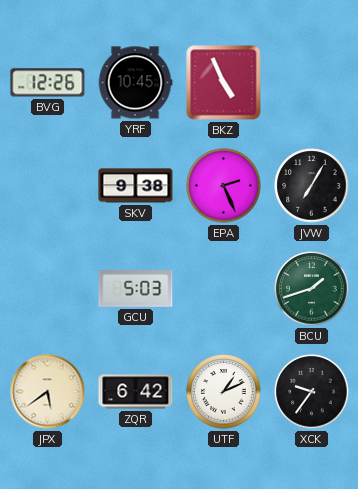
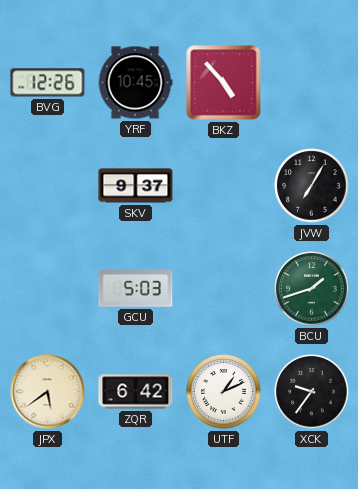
BKZ: 4:56 -> 4:53 (224, 83)
SKV: 9:38 -> 9:37 (136, 186)
EPA: 2:26 -> none (224, 186)
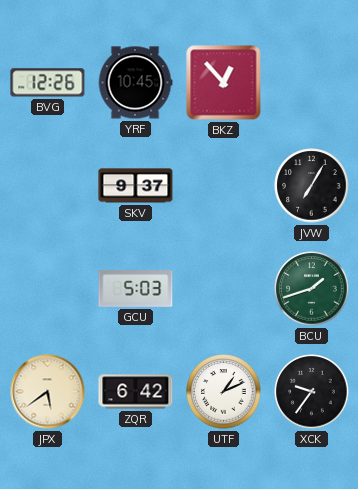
BKZ: 4:53 -> 12:53 (224, 83)
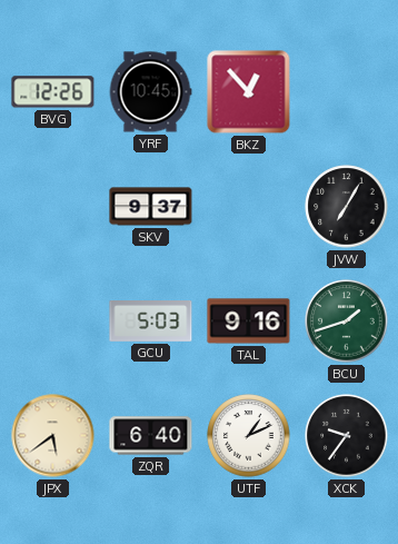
TAL: none -> 9:16 (249, 322)
ZQR: 6:42 -> 6:40 (151, 436)
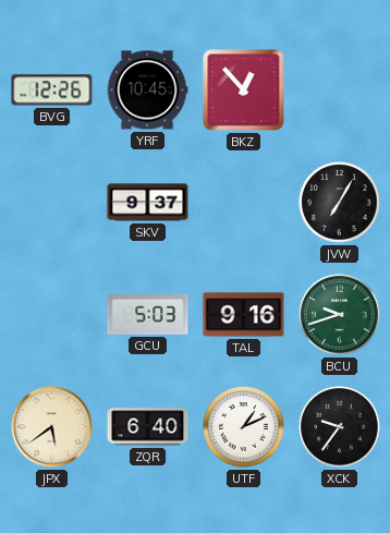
BCU: 1:42 -> 9:42 (340, 315)
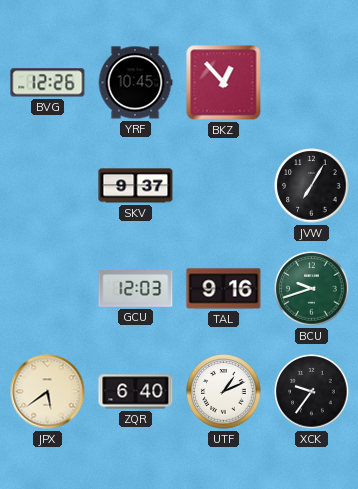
GCU: 5:03 -> 12:03 (136, 289)
